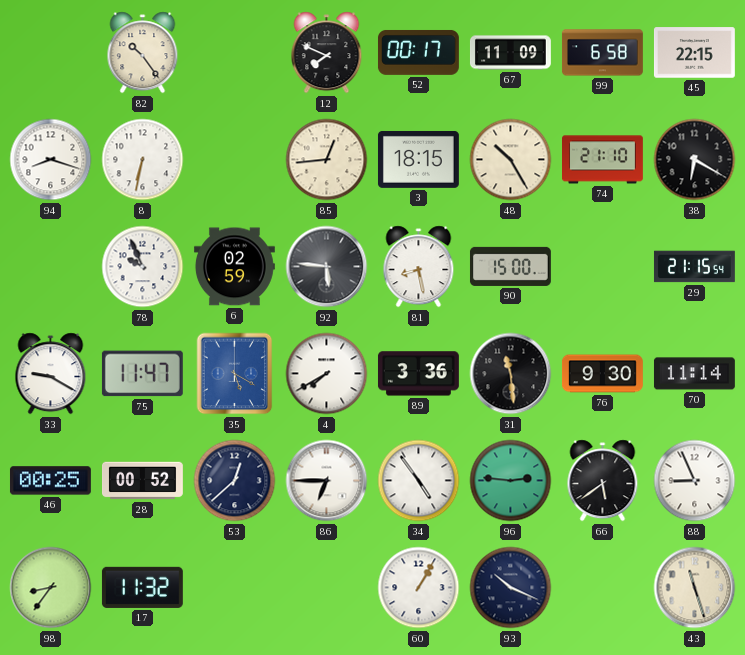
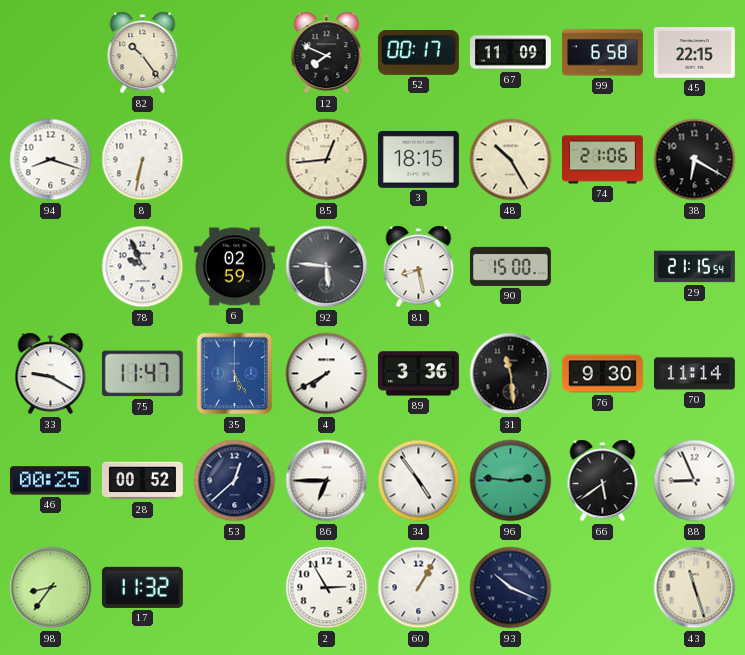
74: 21:10 -> 21:06 (603, 160)
35: 5:20 -> 5:25 (235, 374)
2: none -> 2:55 (327, 588)
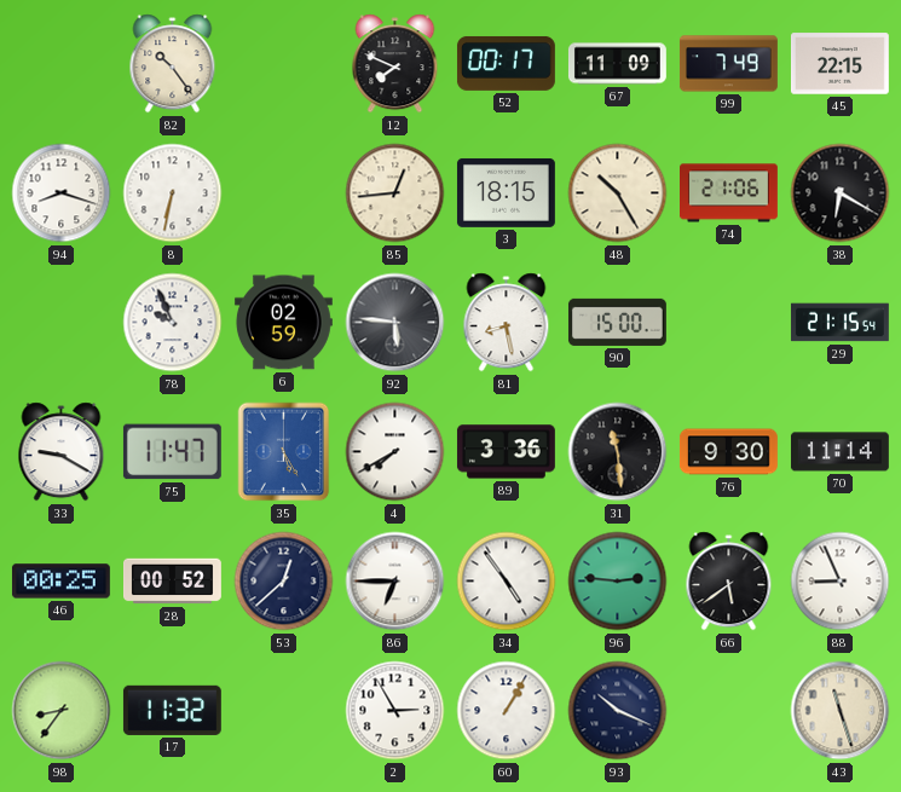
99: 6:58 -> 7:49 (728, 64)
